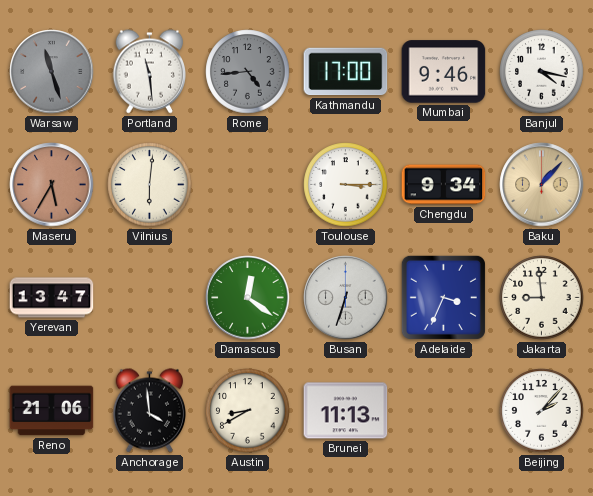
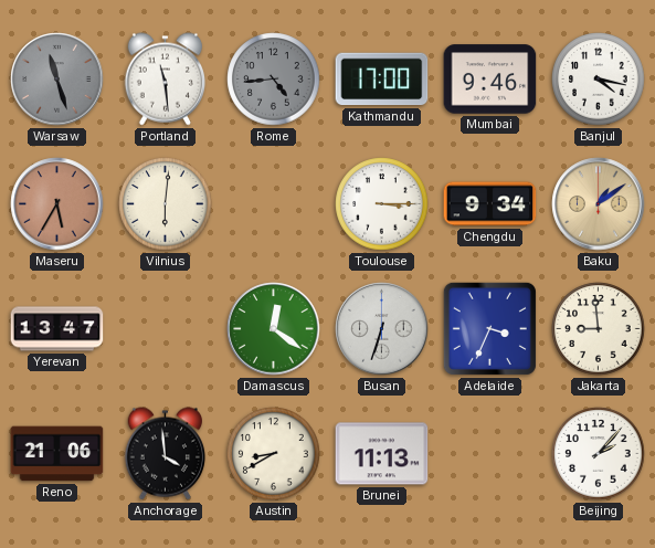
Baku: 1:07 -> 1:09 (599, 204)
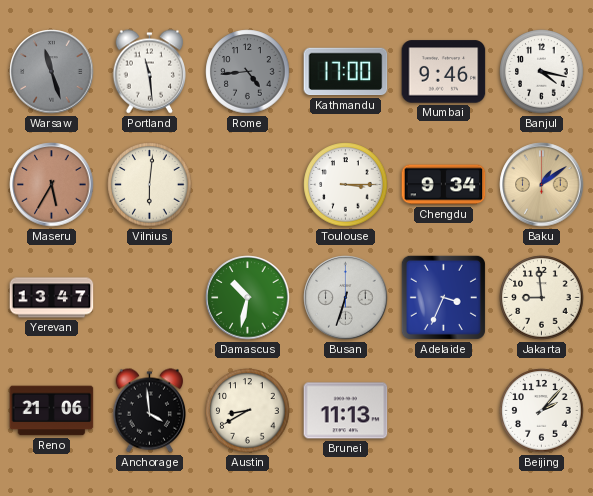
Damascus: 12:21 -> 10:32 (248, 298)
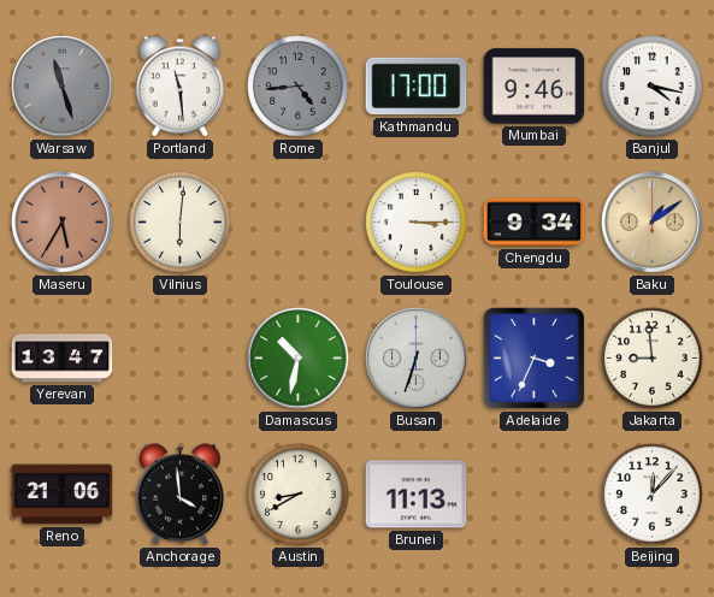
Beijing: 2:07 -> 12:07 (653, 495)
